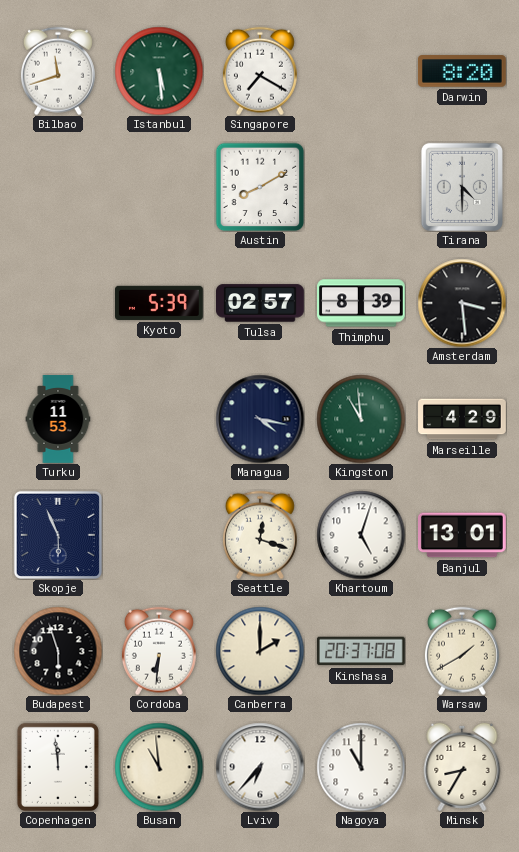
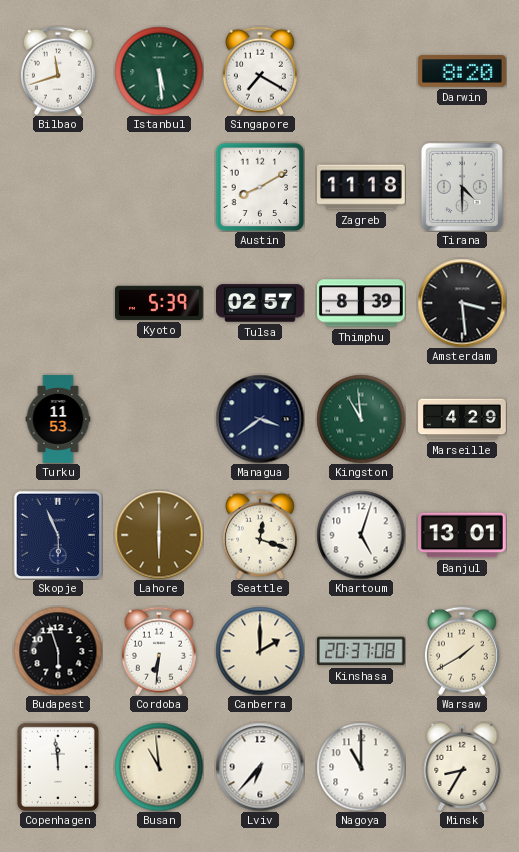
Zagreb: none -> 11:18 (362, 187)
Managua: 4:17 -> 3:39 (260, 419)
Lahore: none -> 6:00 (159, 535)
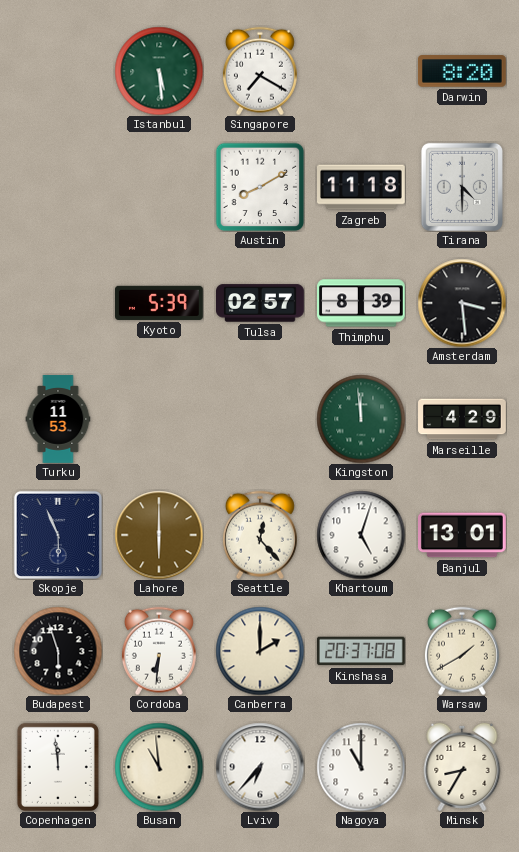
Bilbao: 11:42 -> none (58, 71)
Managua: 3:39 -> none (260, 419)
Kingston: 10:59 -> 11:59 (361, 419)
Seattle: 12:18 -> 12:23 (260, 535)
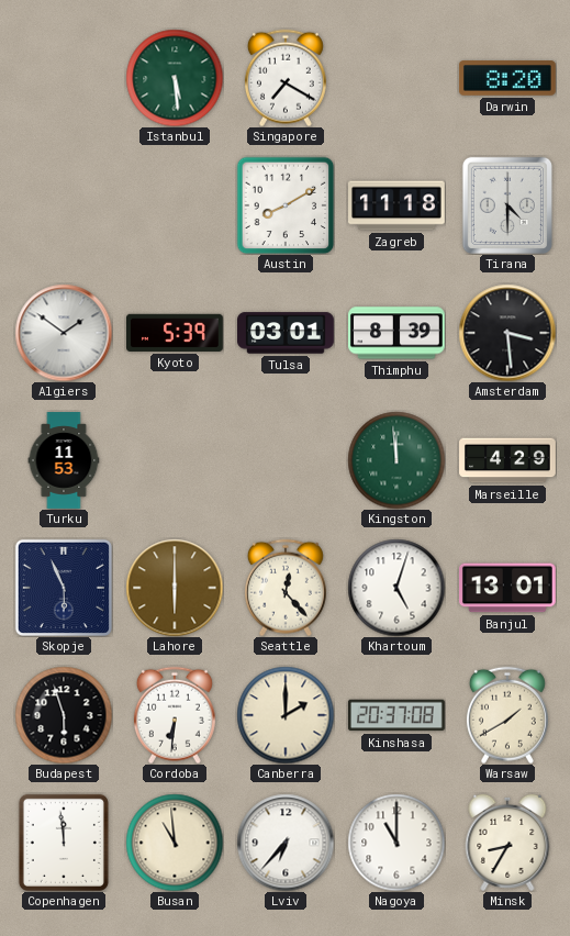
Algiers: none -> 1:51 (64, 333)
Tulsa: 02:57 -> 03:01 (287, 333)
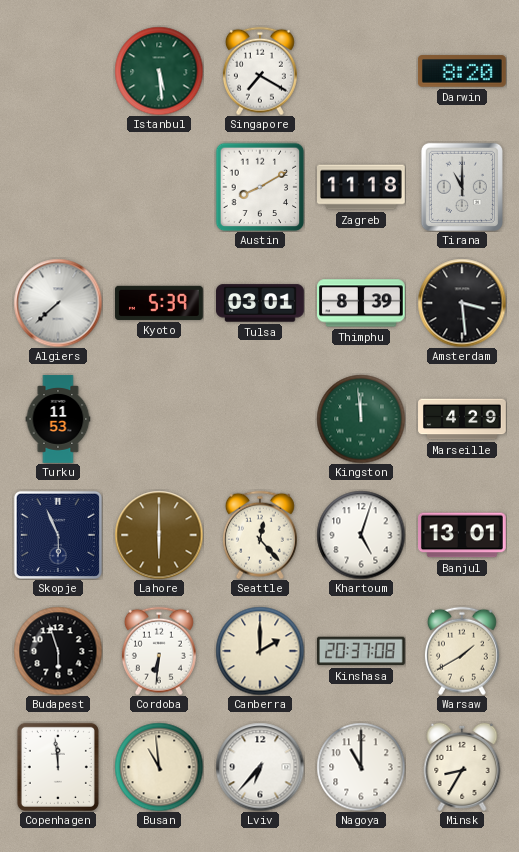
Tirana: 4:30 -> 11:00 (462, 187)
Algiers: 1:51 -> 7:38 (58, 303)
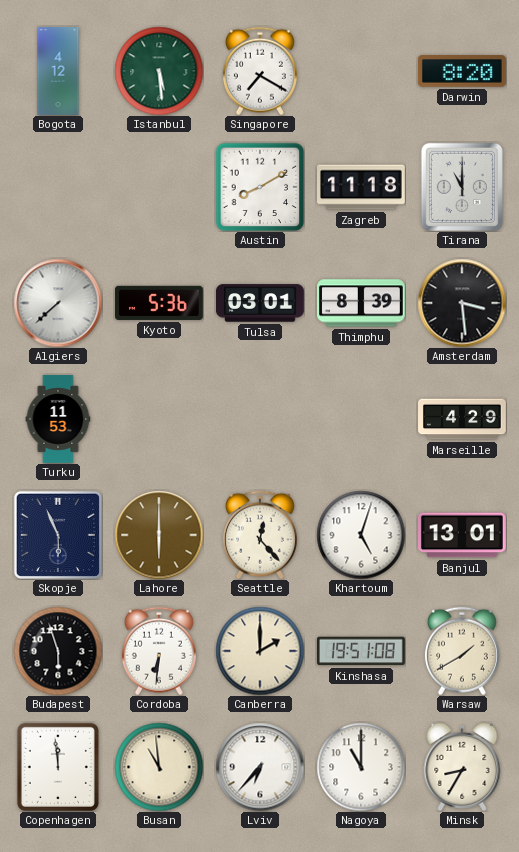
Bogota: none -> 4:12 (58, 71)
Kyoto: 5:39 -> 5:36 (160, 303)
Kingston: 11:59 -> none (361, 419)
Kinshasa: 20:37 -> 19:51 (361, 651)
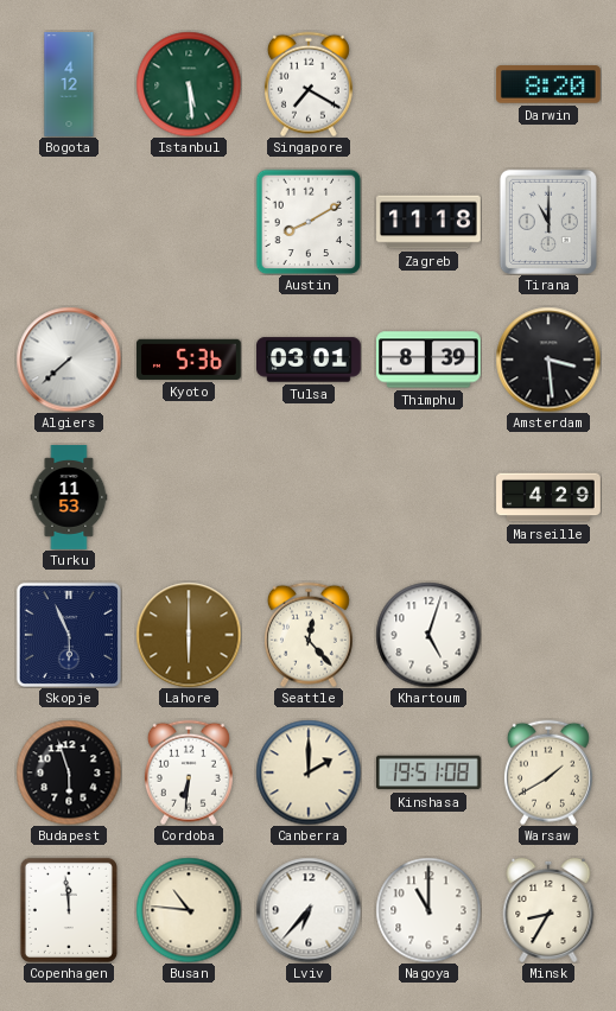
Banjul: 13:01 -> none (463, 535)
Busan: 10:59 -> 10:46 (189, 910)
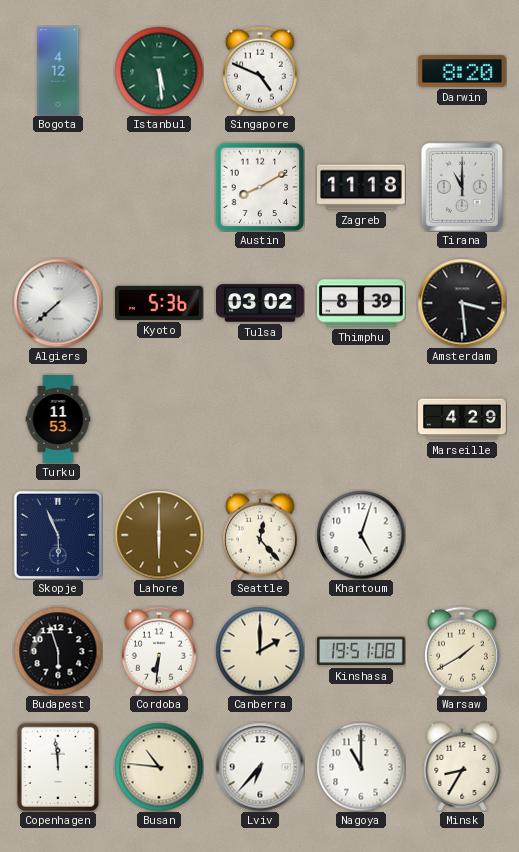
Singapore: 7:20 -> 4:49 (260, 71)
Tulsa: 03:01 -> 03:02 (261, 303)
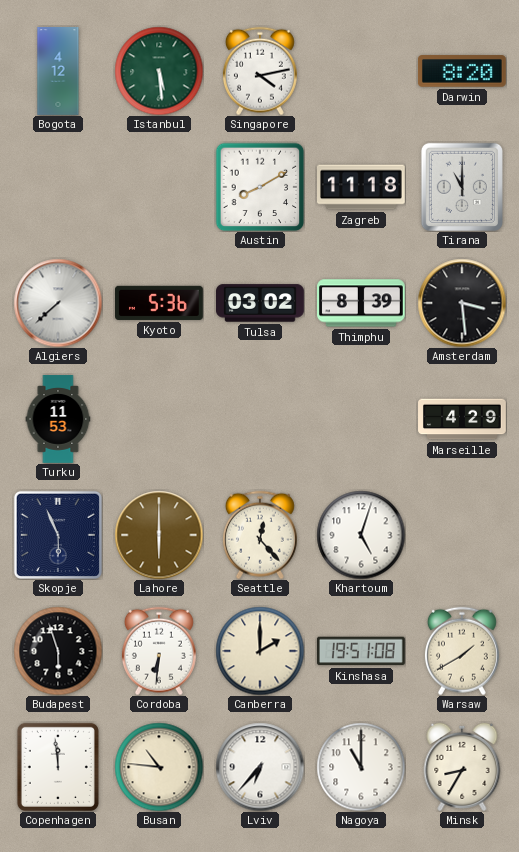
Singapore: 4:49 -> 4:13 (260, 71)
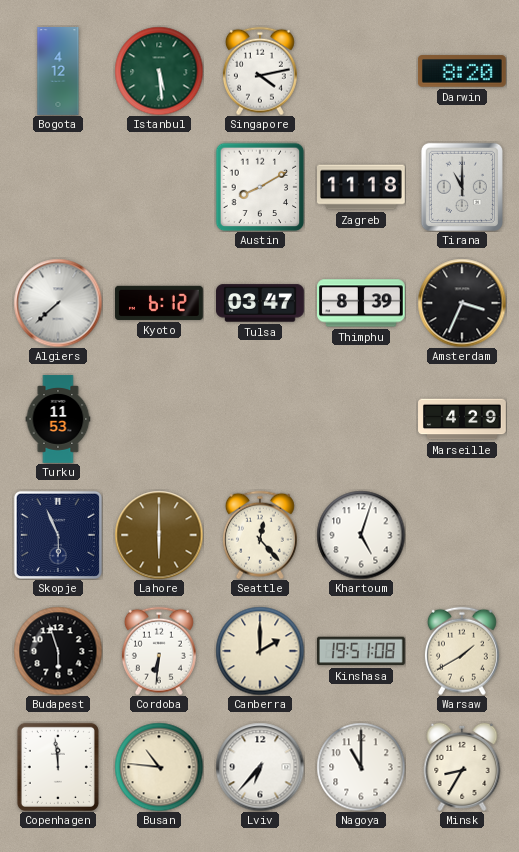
Kyoto: 5:36 -> 6:12 (160, 303)
Tulsa: 03:02 -> 03:47 (261, 303)
Amsterdam: 3:29 -> 3:34 (462, 303)
